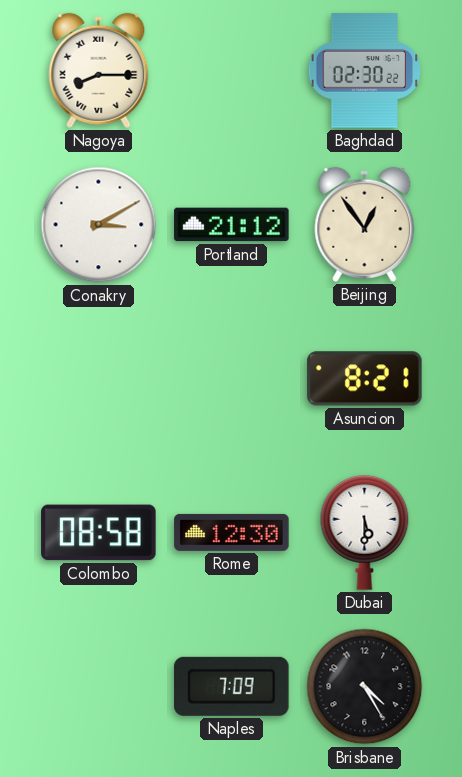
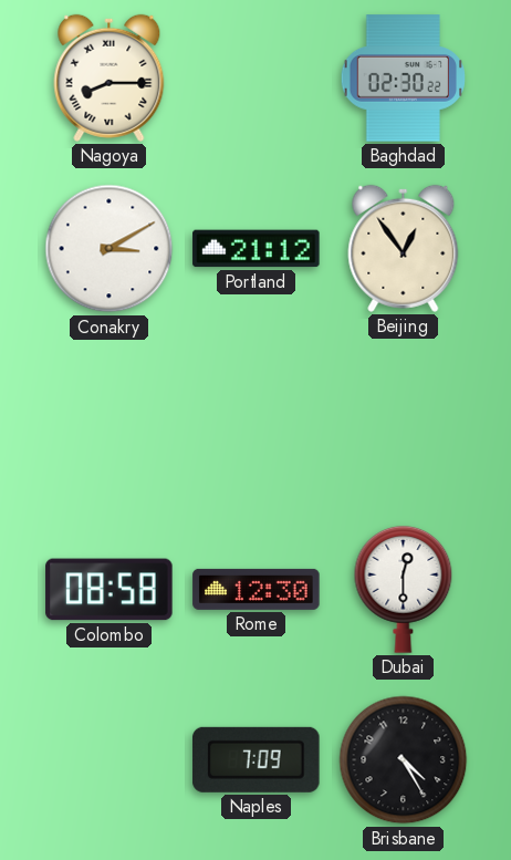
Asuncion: 8:21 -> none (365, 379)
Dubai: 5:30 -> 12:30 (404, 589)
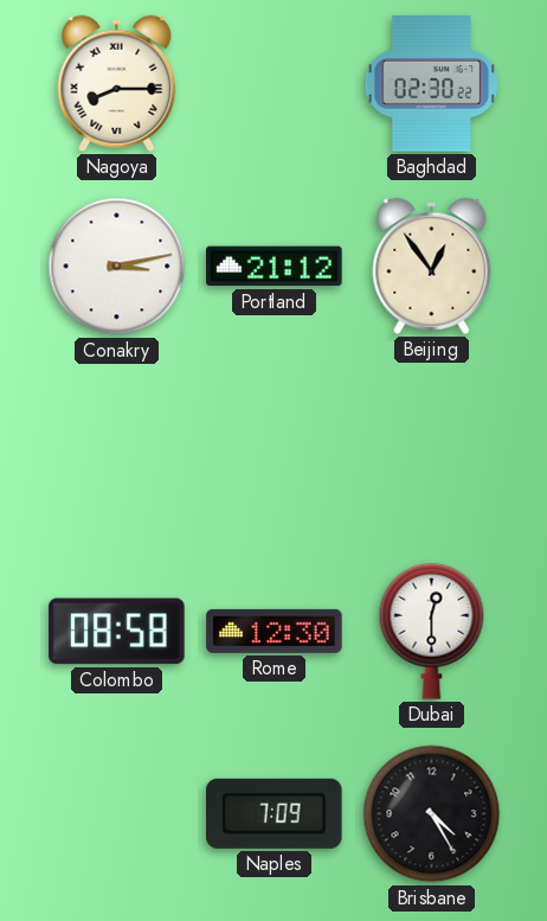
Conakry: 3:10 -> 3:13 (117, 267)
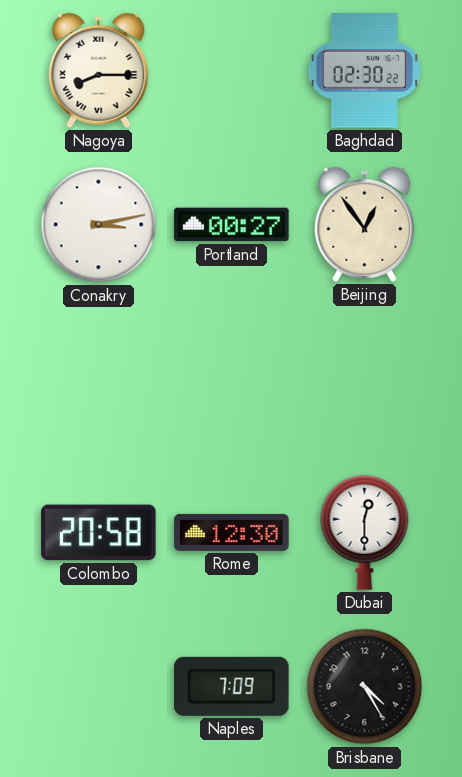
Portland: 21:12 -> 00:27 (232, 225)
Colombo: 08:58 -> 20:58 (99, 533)
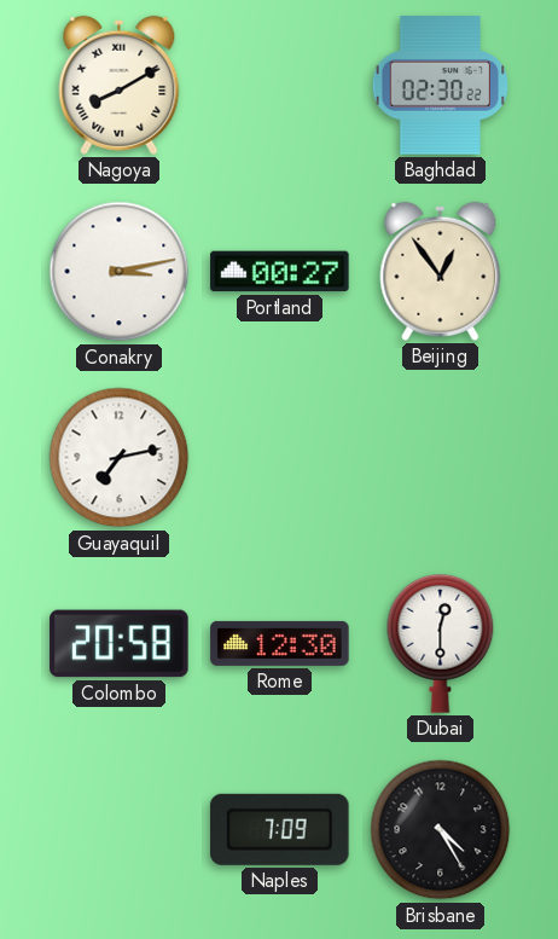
Nagoya: 8:15 -> 8:10 (120, 85)
Guayaquil: none -> 7:13 (120, 458)
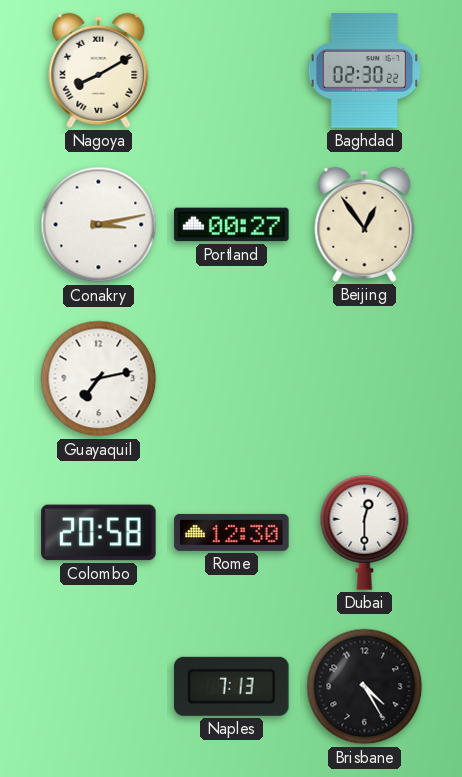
Naples: 7:09 -> 7:13 (232, 686)
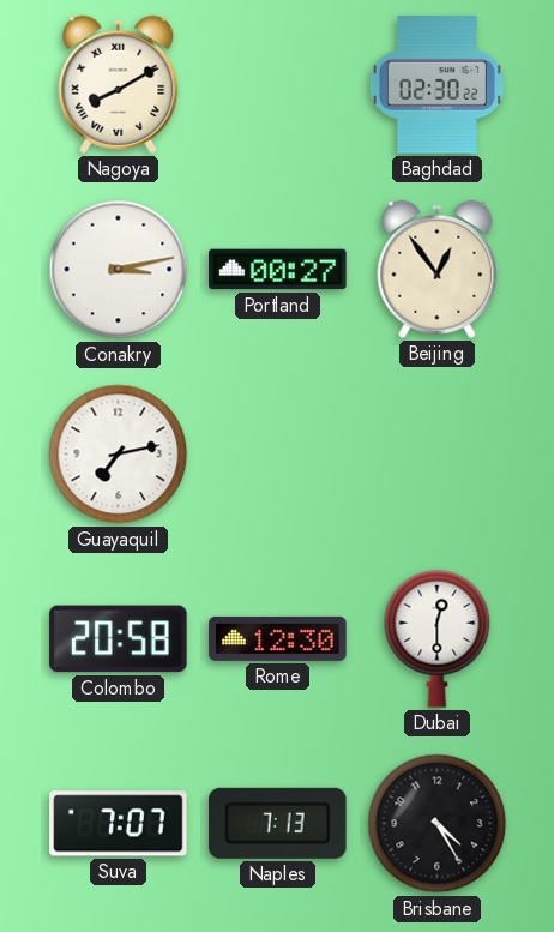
Suva: none -> 7:07 (119, 824)
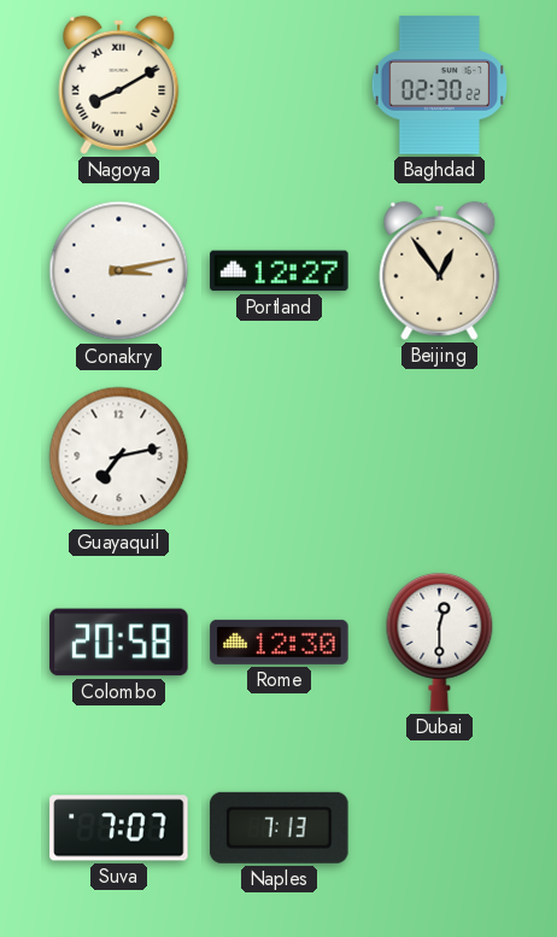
Portland: 00:27 -> 12:27 (280, 271)
Brisbane: 4:25 -> none (438, 824)
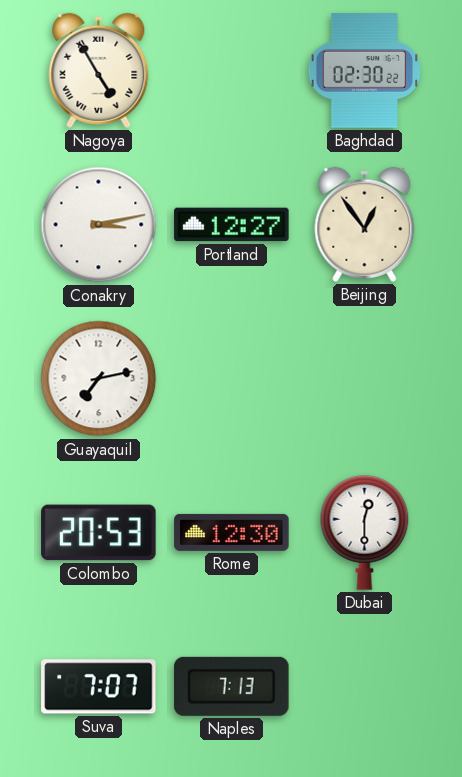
Nagoya: 8:10 -> 4:55 (99, 70)
Colombo: 20:58 -> 20:53 (99, 533)
